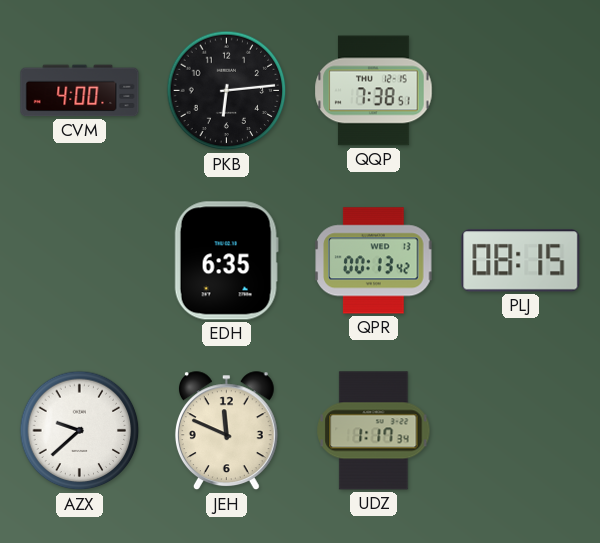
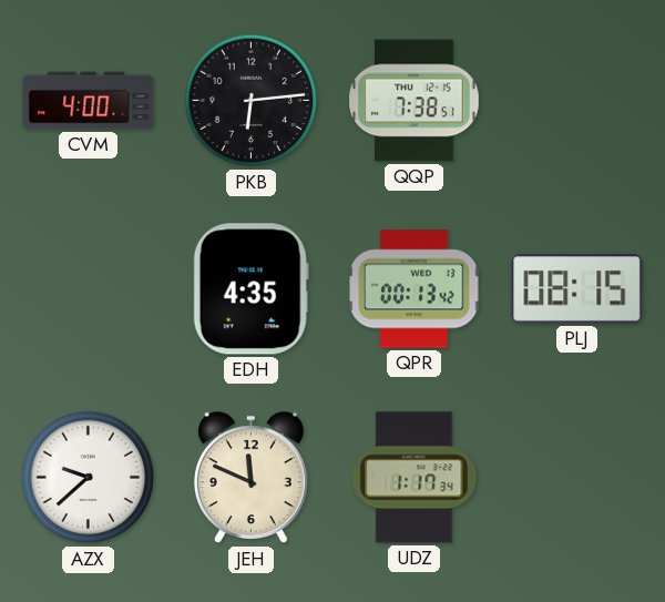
EDH: 6:35 -> 4:35 (250, 289)
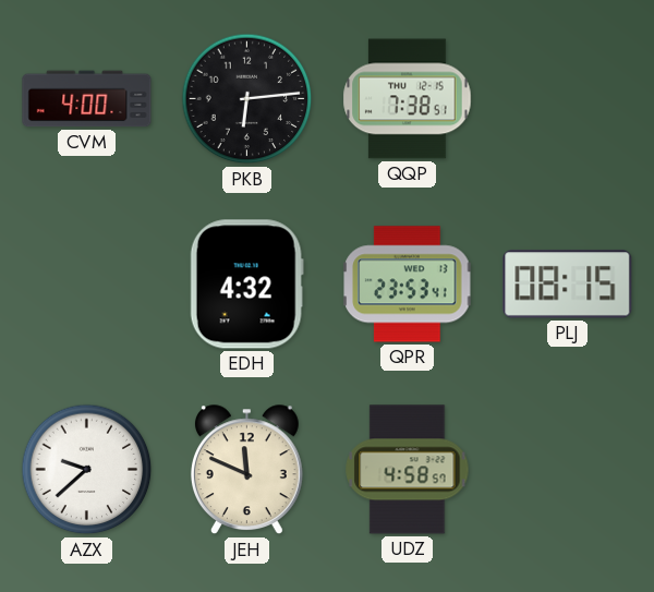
EDH: 4:35 -> 4:32 (246, 285)
QPR: 00:13 -> 23:53 (408, 285)
UDZ: 1:17 -> 4:58 (408, 470)
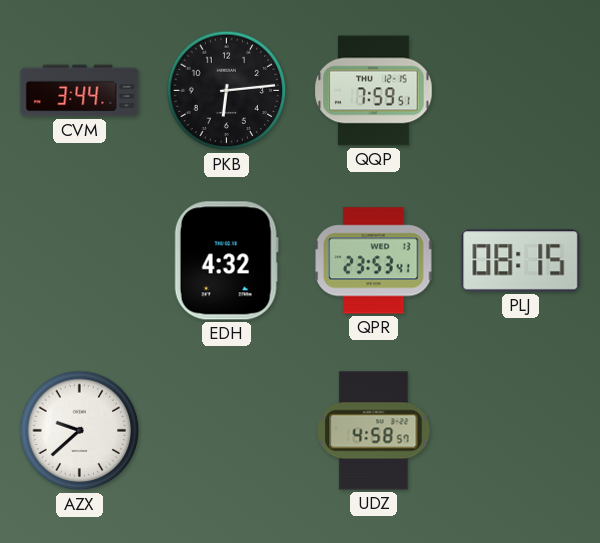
CVM: 4:00 -> 3:44 (80, 91)
QQP: 7:38 -> 7:59 (374, 91)
JEH: 11:49 -> none (246, 470)
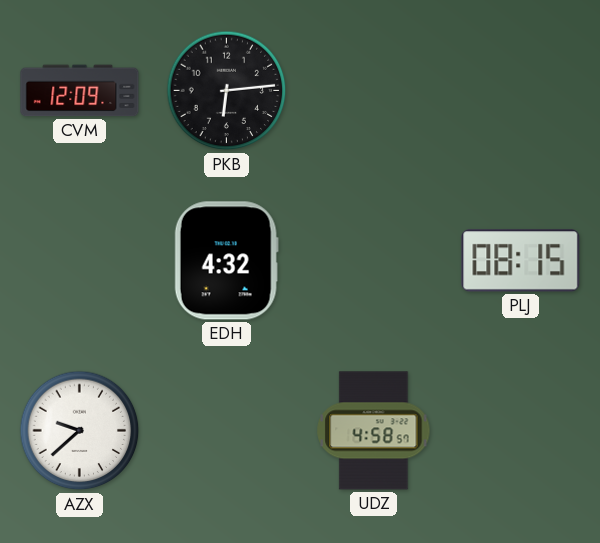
CVM: 3:44 -> 12:09 (80, 91)
QQP: 7:59 -> none (374, 91)
QPR: 23:53 -> none (374, 261)
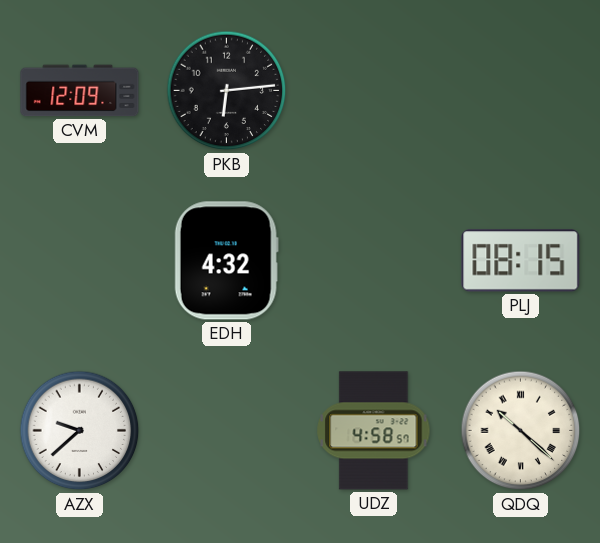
QDQ: none -> 10:22 (521, 431)
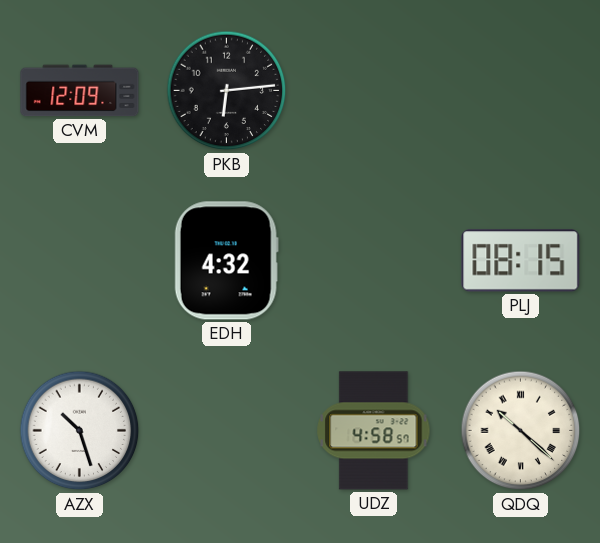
AZX: 9:38 -> 10:27 (80, 431)
